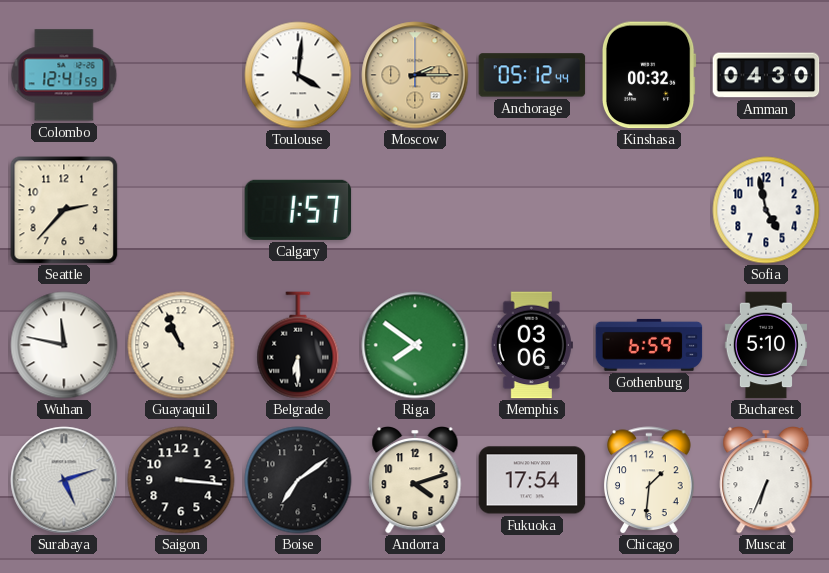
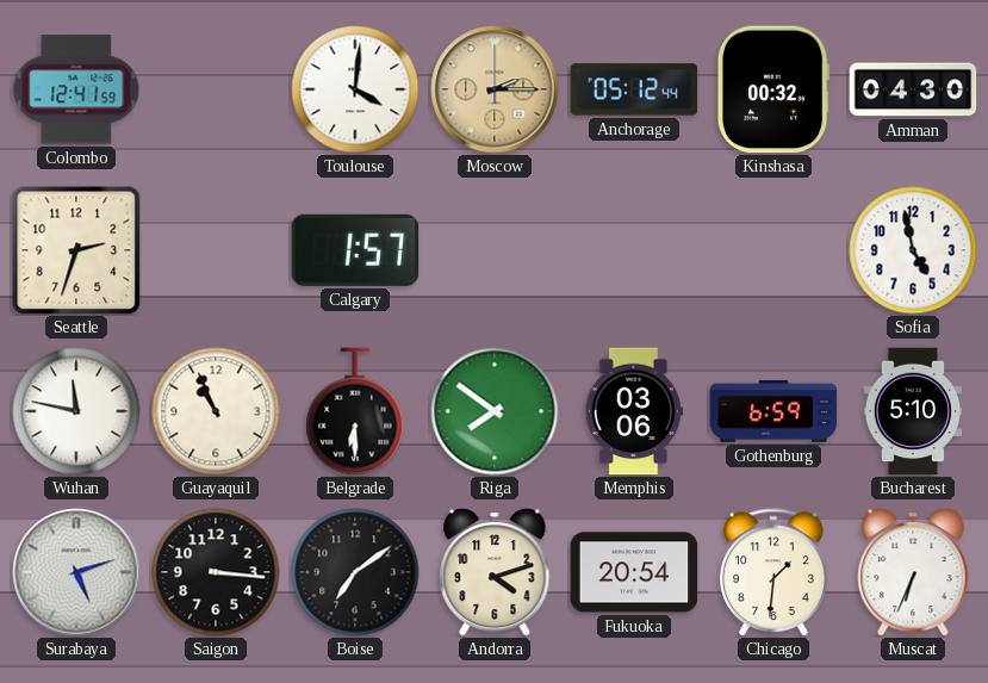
Seattle: 2:37 -> 2:33 (76, 250)
Fukuoka: 17:54 -> 20:54 (634, 572)
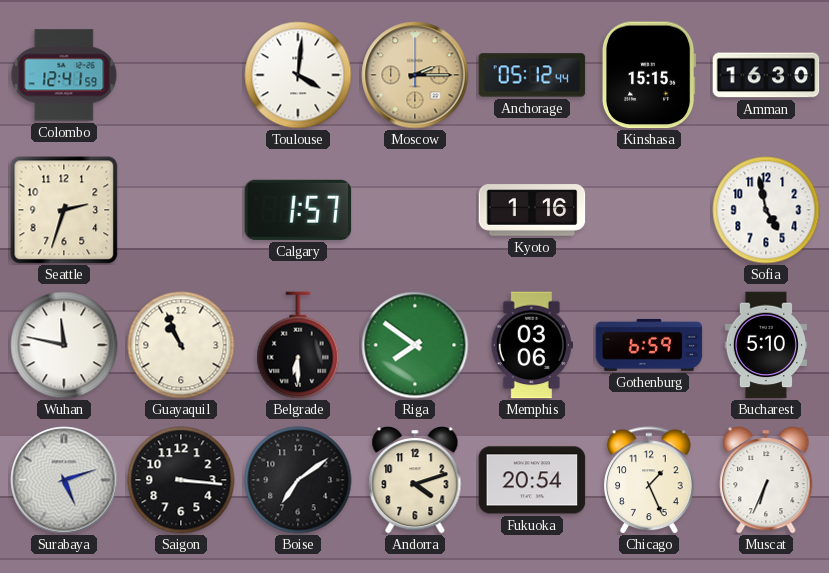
Kinshasa: 00:32 -> 15:15 (649, 75)
Amman: 04:30 -> 16:30 (766, 75)
Kyoto: none -> 1:16 (532, 210)
Chicago: 1:31 -> 1:26 (650, 480)
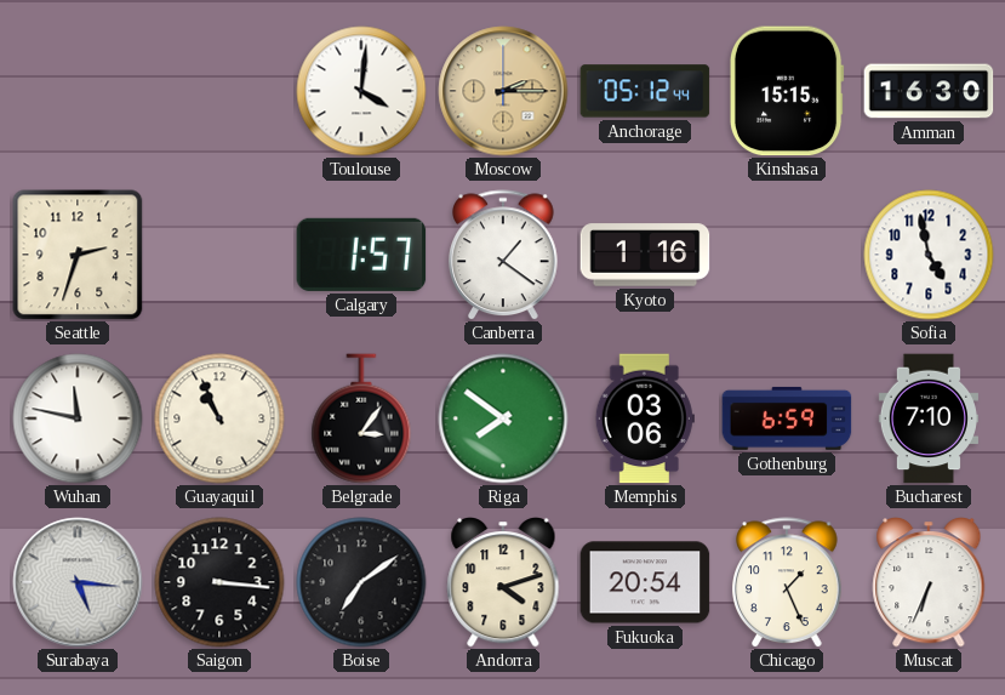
Colombo: 12:41 -> none (64, 75)
Canberra: none -> 1:21 (504, 255)
Belgrade: 6:30 -> 3:06 (361, 418)
Bucharest: 5:10 -> 7:10 (927, 418)
Surabaya: 5:12 -> 5:16 (78, 582)
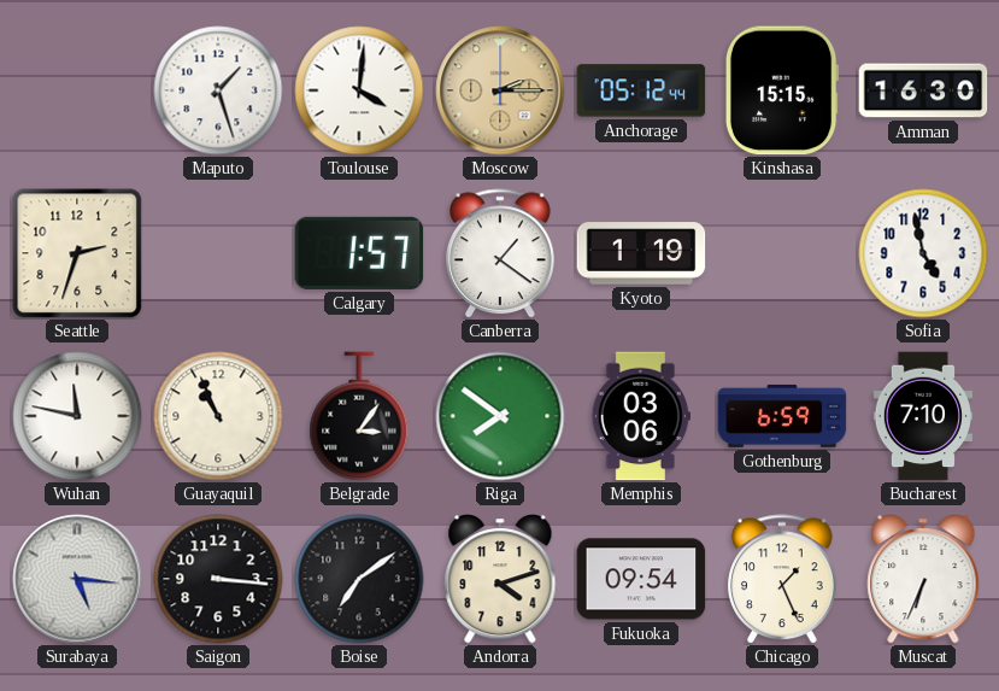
Maputo: none -> 1:27 (218, 90)
Kyoto: 1:16 -> 1:19 (641, 253)
Fukuoka: 20:54 -> 09:54 (641, 579)
